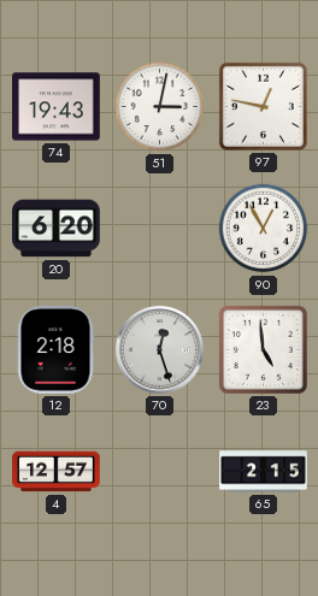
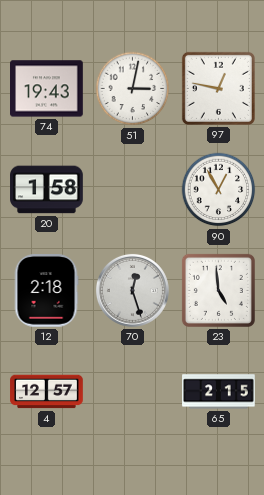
20: 6:20 -> 1:58 (47, 190)
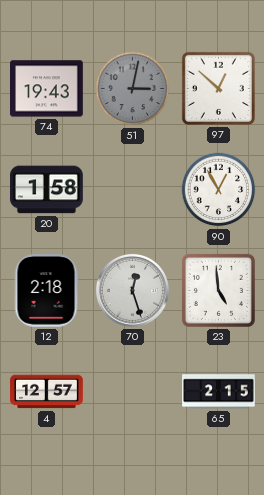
51 dial: white -> grey (133, 89)
97: 12:47 -> 12:52 (218, 88)
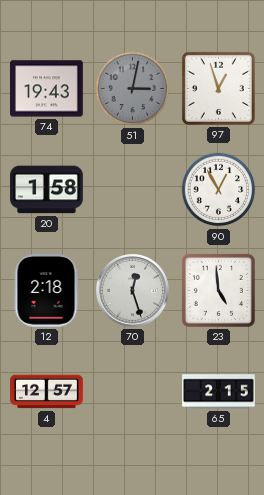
97: 12:52 -> 12:57 (218, 88)
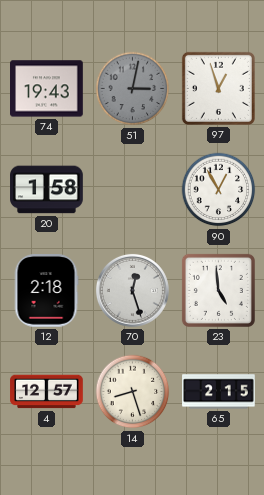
14: none -> 8:27 (133, 392)
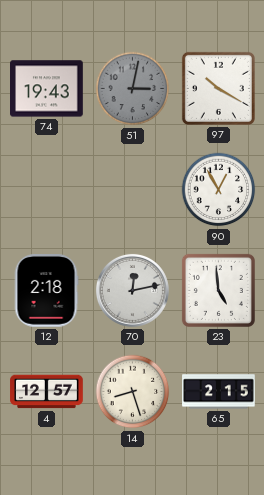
97: 12:57 -> 10:20 (218, 88)
20: 1:58 -> none (47, 190)
70: 12:27 -> 12:13 (132, 290)
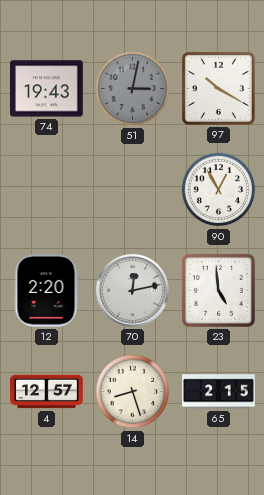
12: 2:18 -> 2:20 (46, 291)
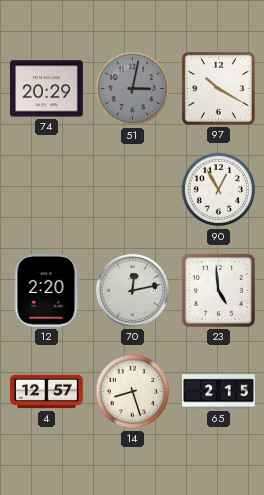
74: 19:43 -> 20:29 (47, 89)
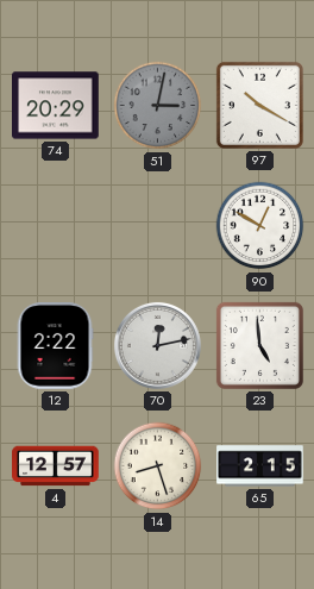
90: 12:55 -> 12:50 (260, 226)
12: 2:20 -> 2:22 (55, 346)
